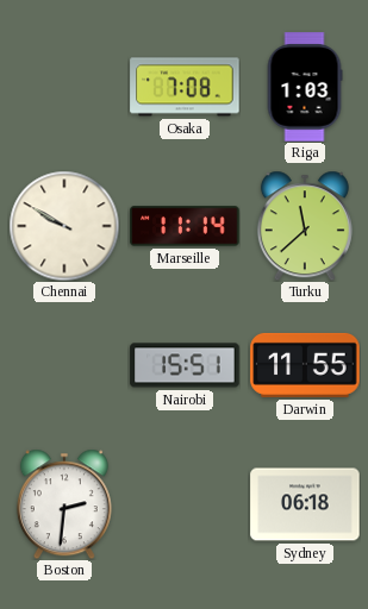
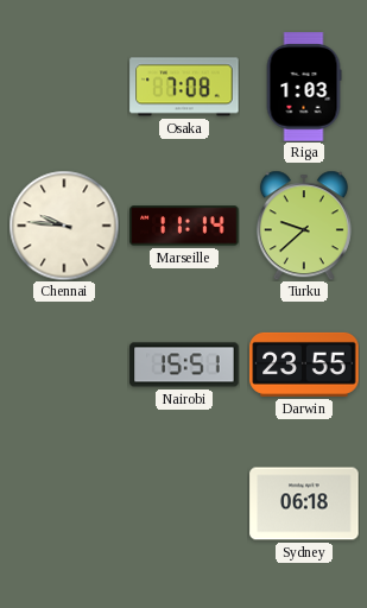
Chennai: 9:50 -> 9:46 (64, 226)
Turku: 11:38 -> 9:38 (304, 226)
Darwin: 11:55 -> 23:55 (304, 365)
Boston: 2:31 -> none (64, 504)
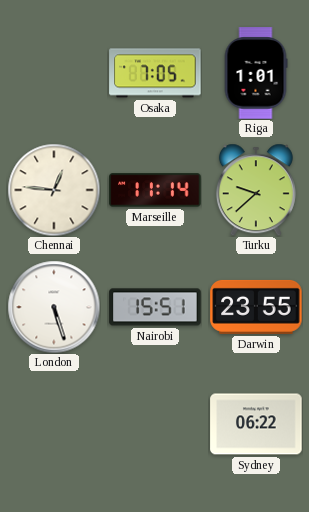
Osaka: 7:08 -> 7:05 (155, 73)
Riga: 1:03 -> 1:01 (256, 73)
Chennai: 9:46 -> 12:46 (54, 190)
London: none -> 5:27 (54, 307)
Sydney: 06:18 -> 06:22 (256, 424)
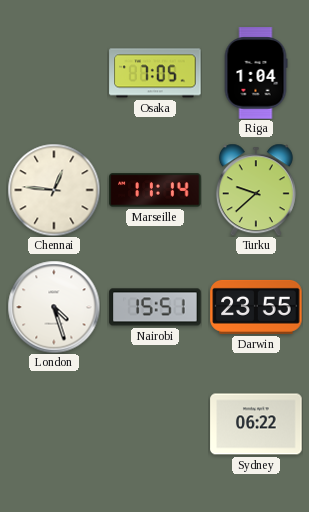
Riga: 1:01 -> 1:04 (256, 73)
London: 5:27 -> 4:27 (54, 307)
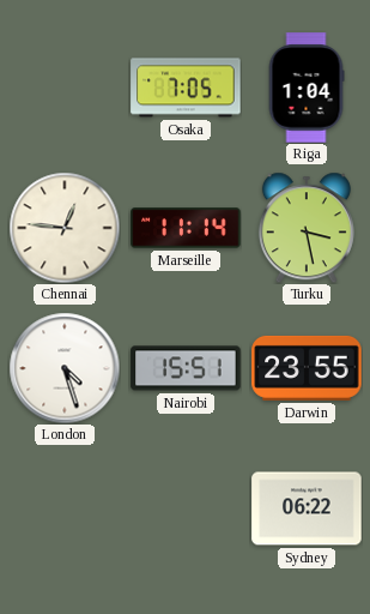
Turku: 9:38 -> 3:28 (307, 228)
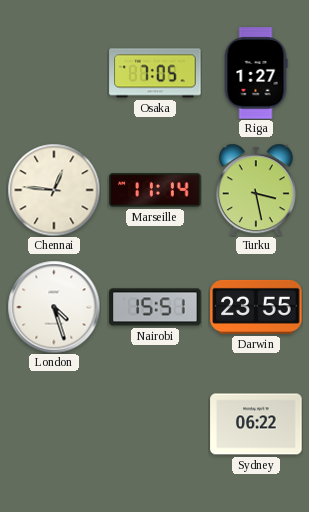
Riga: 1:04 -> 1:27 (256, 73)
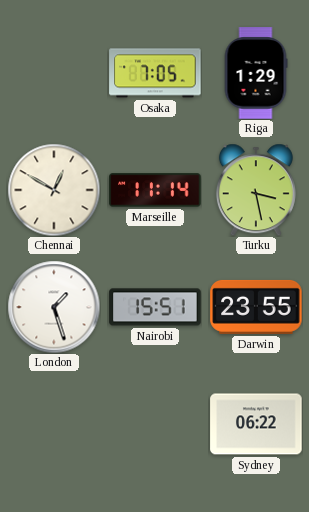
Riga: 1:27 -> 1:29 (256, 73)
Chennai: 12:46 -> 12:50 (54, 190)
London: 4:27 -> 1:27 (54, 307)
